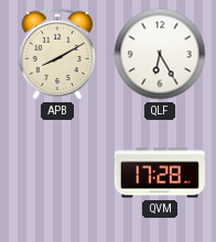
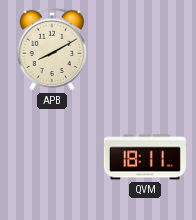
QLF: 6:25 -> none (160, 54)
QVM: 17:28 -> 18:11 (145, 157)
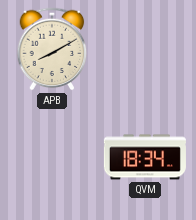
QVM: 18:11 -> 18:34 (145, 157)
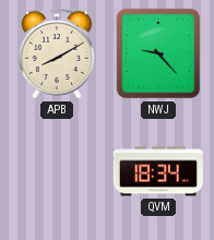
NWJ: none -> 9:23 (158, 53)
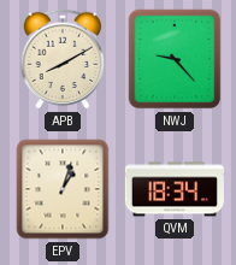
EPV: none -> 1:03 (63, 189)
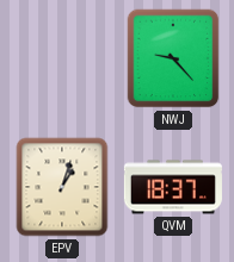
APB: 8:10 -> none (63, 59)
QVM: 18:34 -> 18:37 (173, 187)
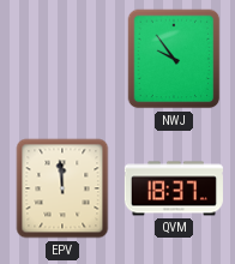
NWJ: 9:23 -> 9:54 (174, 59)
EPV: 1:03 -> 11:59 (62, 188)
